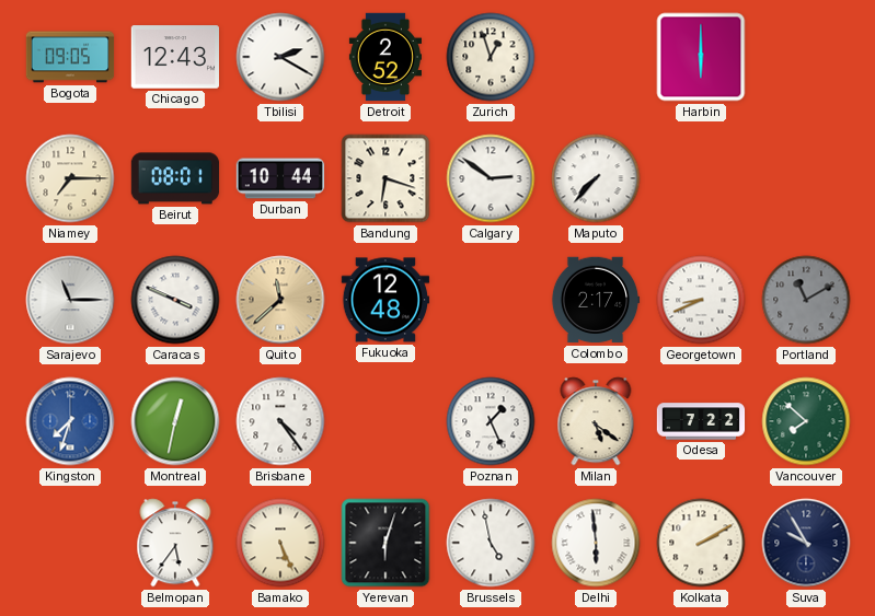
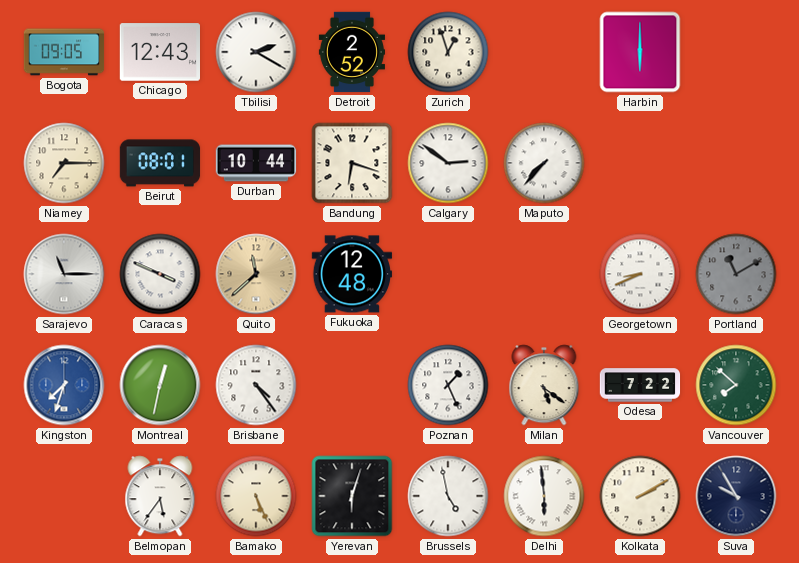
Colombo: 2:17 -> none (596, 300)
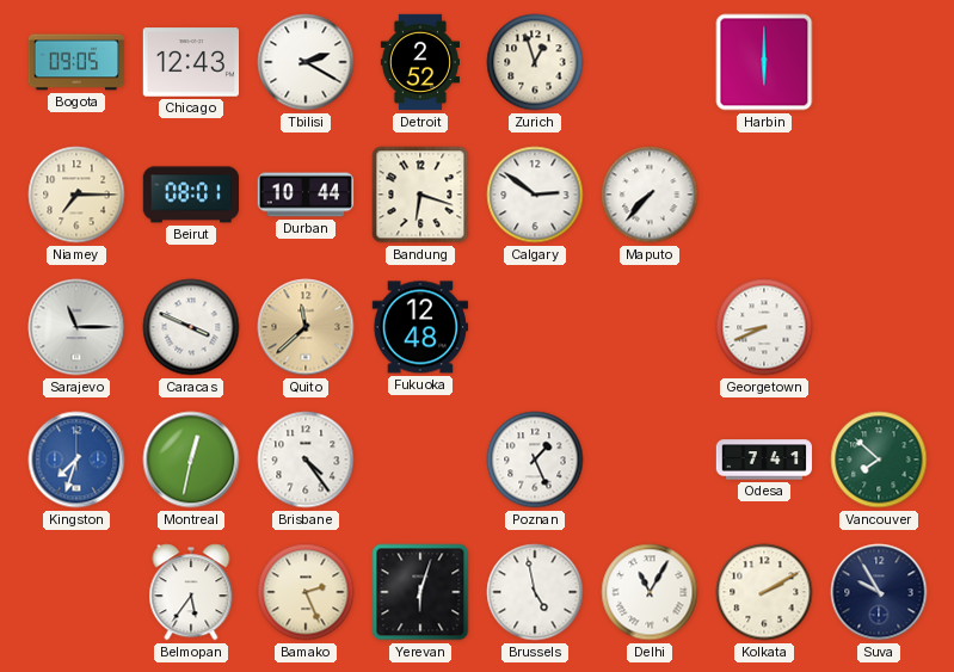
Portland: 11:10 -> none (736, 274)
Milan: 5:21 -> none (544, 385)
Odesa: 7:22 -> 7:41 (764, 460)
Bamako: 5:26 -> 2:26 (306, 592)
Delhi: 5:59 -> 11:05 (650, 592)
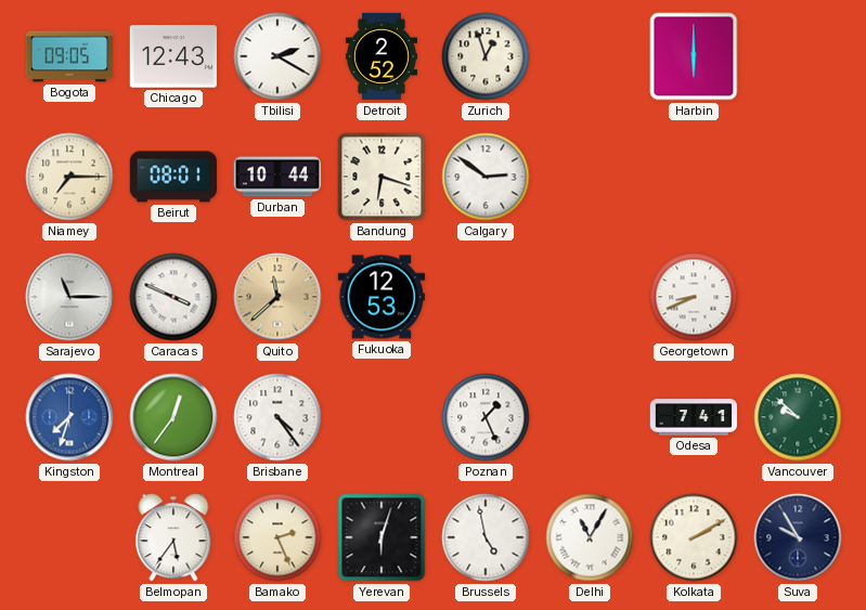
Maputo: 7:37 -> none (650, 195)
Fukuoka: 12:48 -> 12:53 (382, 297)
Montreal: 12:32 -> 12:36 (173, 417)
Vancouver: 7:52 -> 9:52 (798, 417)
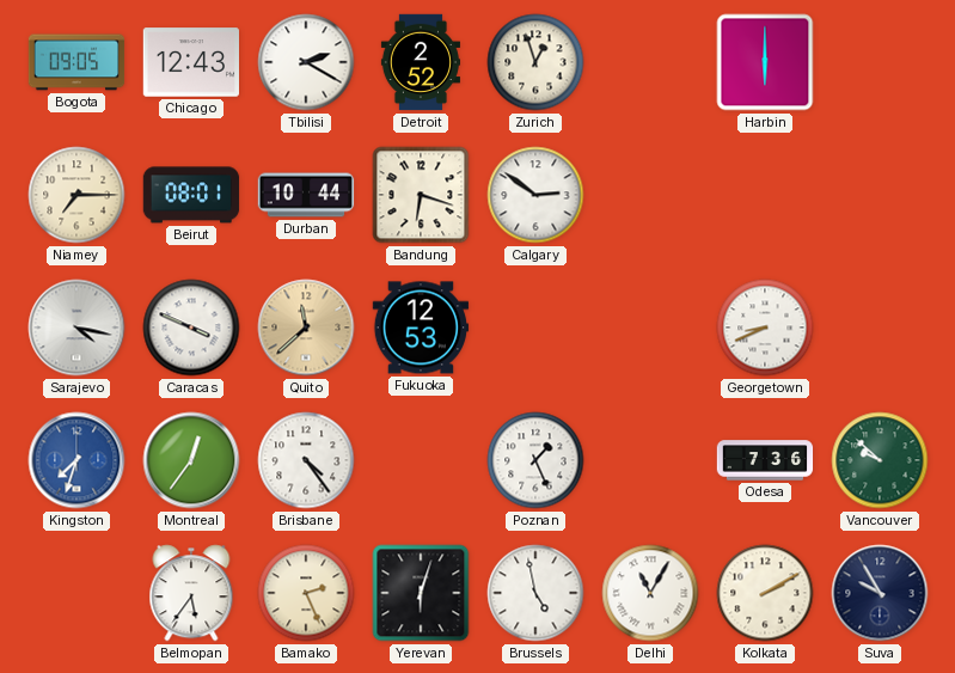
Sarajevo: 11:15 -> 4:17 (76, 328)
Odesa: 7:41 -> 7:36 (765, 460)
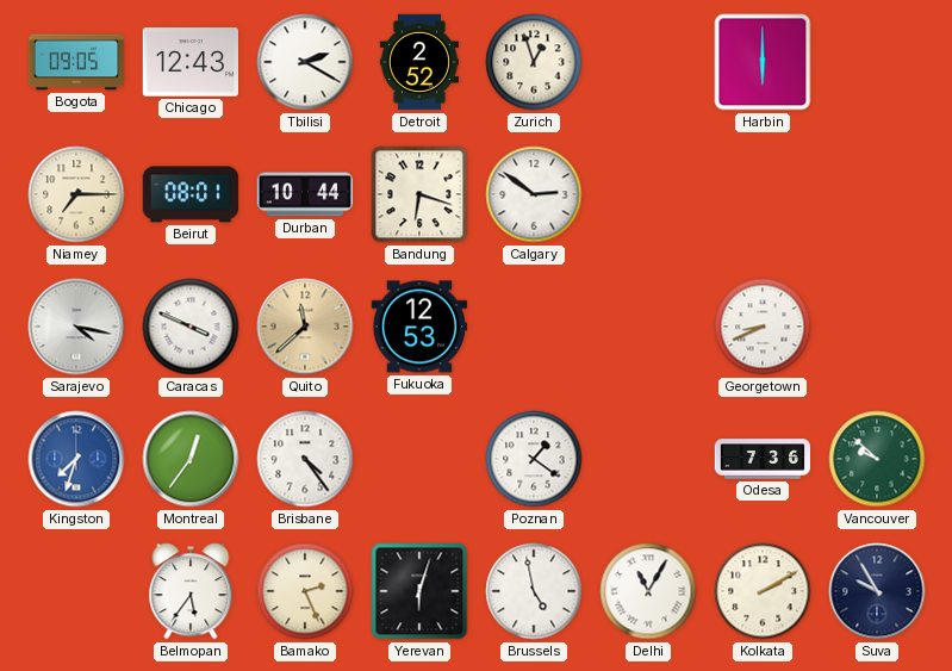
Poznan: 1:26 -> 1:21 (534, 459)
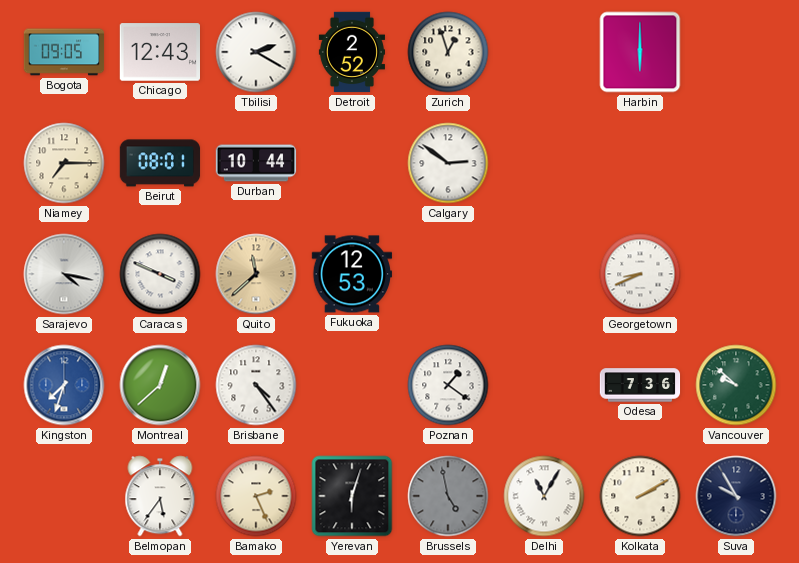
Bandung: 6:18 -> none (419, 194)
Montreal: 12:36 -> 12:38 (160, 385)
Brussels dial: white -> grey (448, 496)
